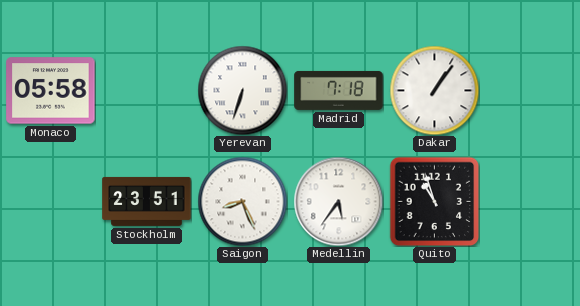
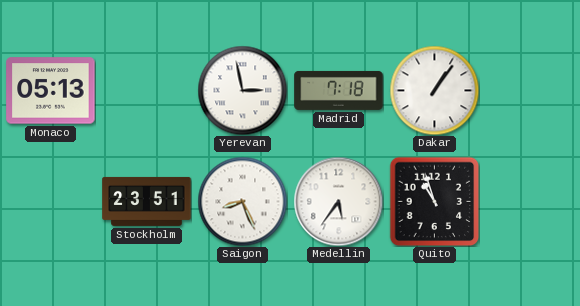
Monaco: 05:58 -> 05:13 (51, 91)
Yerevan: 6:33 -> 2:58 (242, 90)
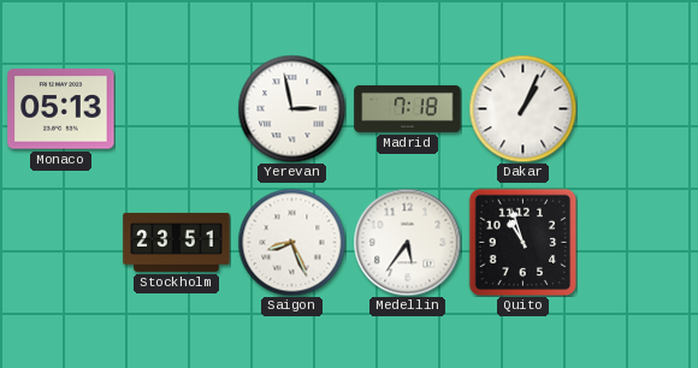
Dakar: 1:06 -> 1:04 (522, 108)
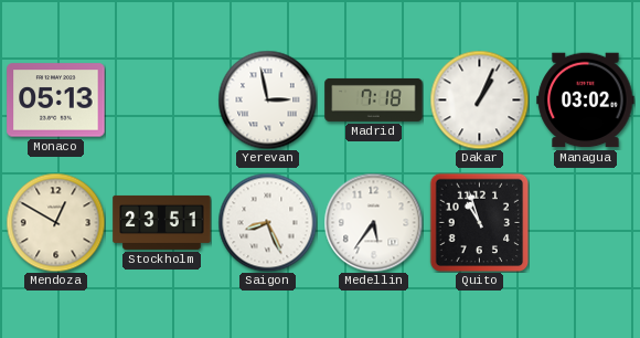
Managua: none -> 03:02 (586, 101)
Mendoza: none -> 12:50 (55, 222)
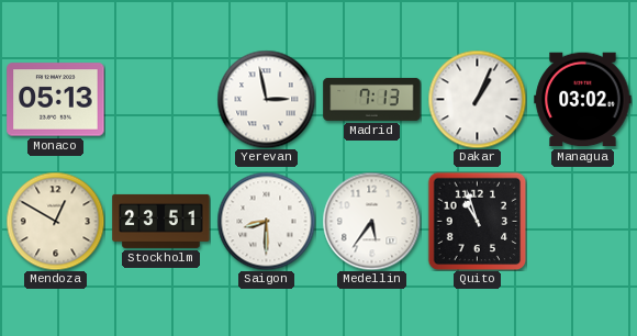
Madrid: 7:18 -> 7:13 (372, 99)
Saigon: 8:26 -> 8:30 (266, 221)
